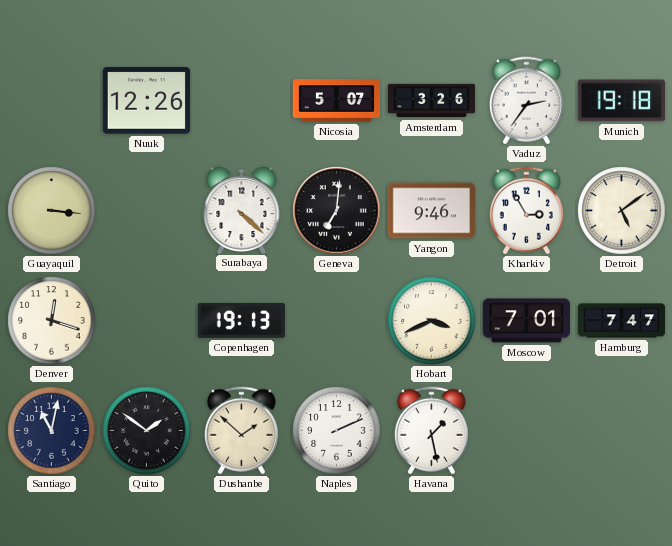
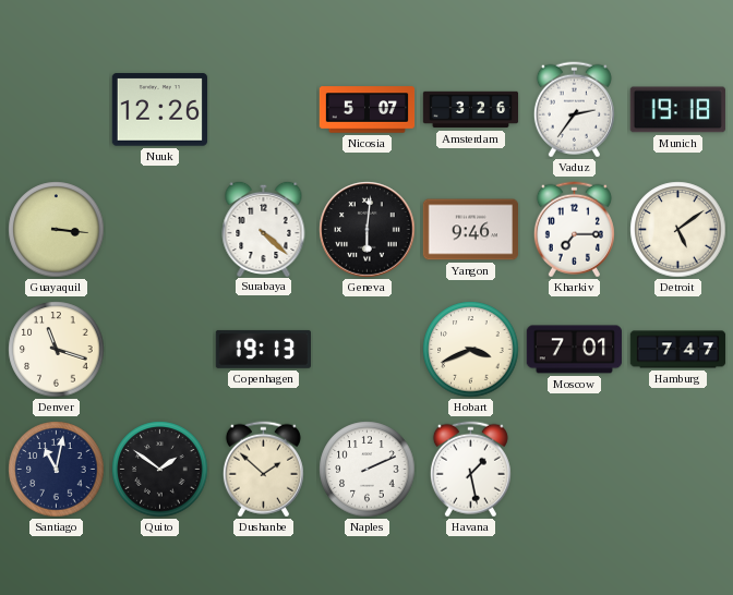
Geneva: 7:01 -> 6:01 (368, 230)
Kharkiv: 2:55 -> 7:15 (574, 230)
Denver: 12:18 -> 11:18 (57, 350)
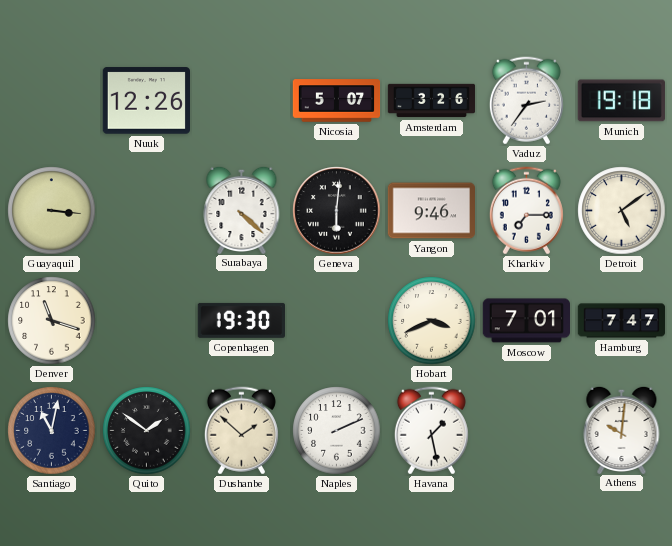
Copenhagen: 19:13 -> 19:30 (241, 320)
Athens: none -> 10:01 (622, 429)
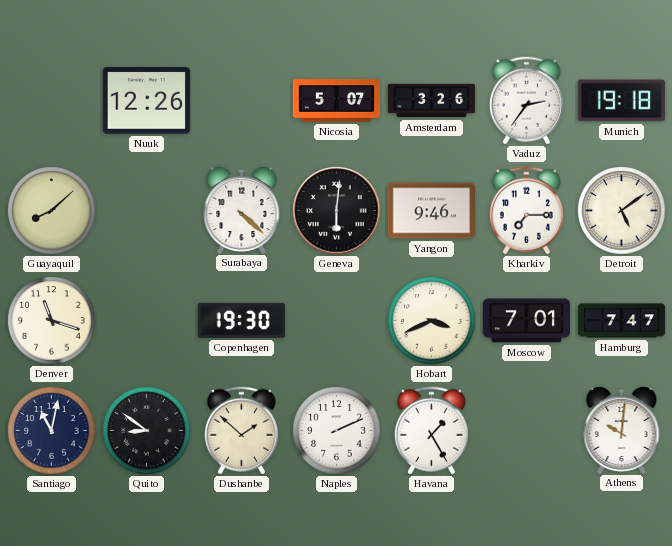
Guayaquil: 3:16 -> 8:08 (52, 211)
Quito: 1:51 -> 8:51 (147, 431)
Havana: 1:28 -> 1:25 (431, 431)
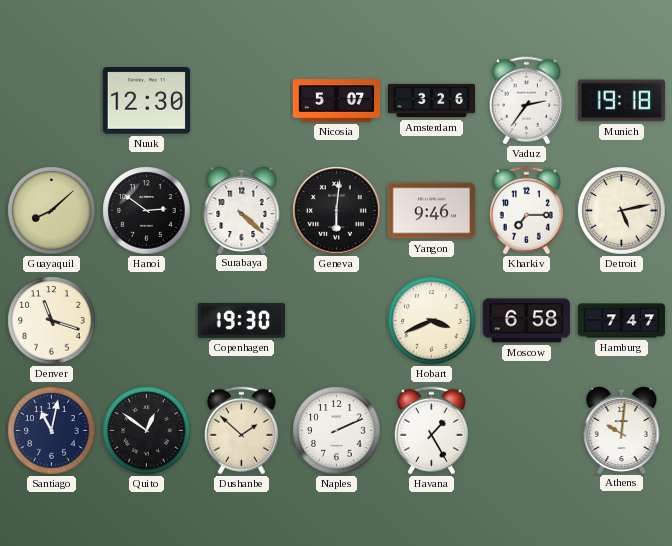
Nuuk: 12:26 -> 12:30 (146, 101)
Hanoi: none -> 2:51 (147, 211)
Detroit: 5:09 -> 5:13 (622, 211)
Moscow: 7:01 -> 6:58 (526, 321)
Quito: 8:51 -> 12:51 (147, 431)
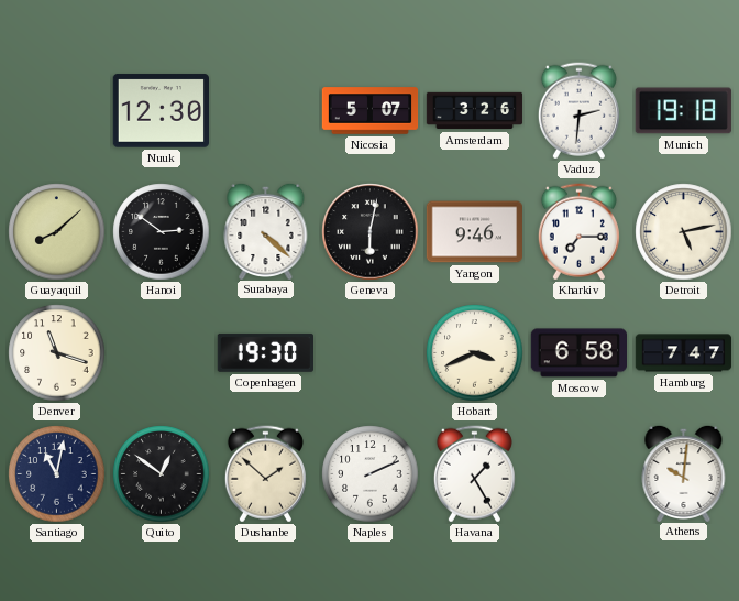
Vaduz: 2:36 -> 2:31 (578, 111)
Geneva: 6:01 -> 6:02 (371, 232)
